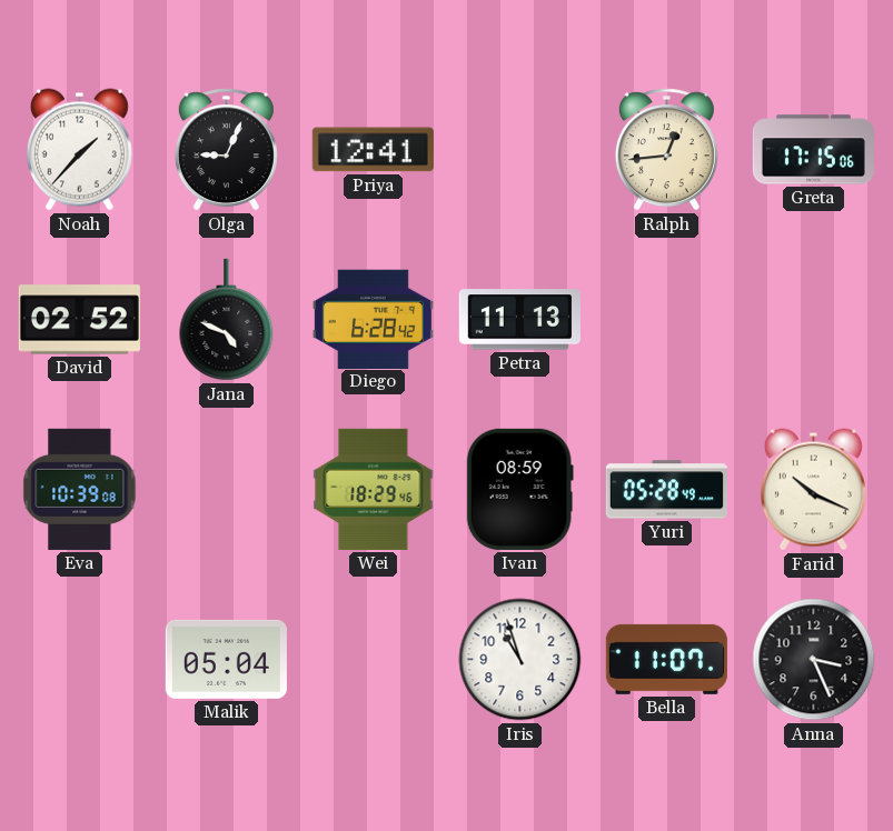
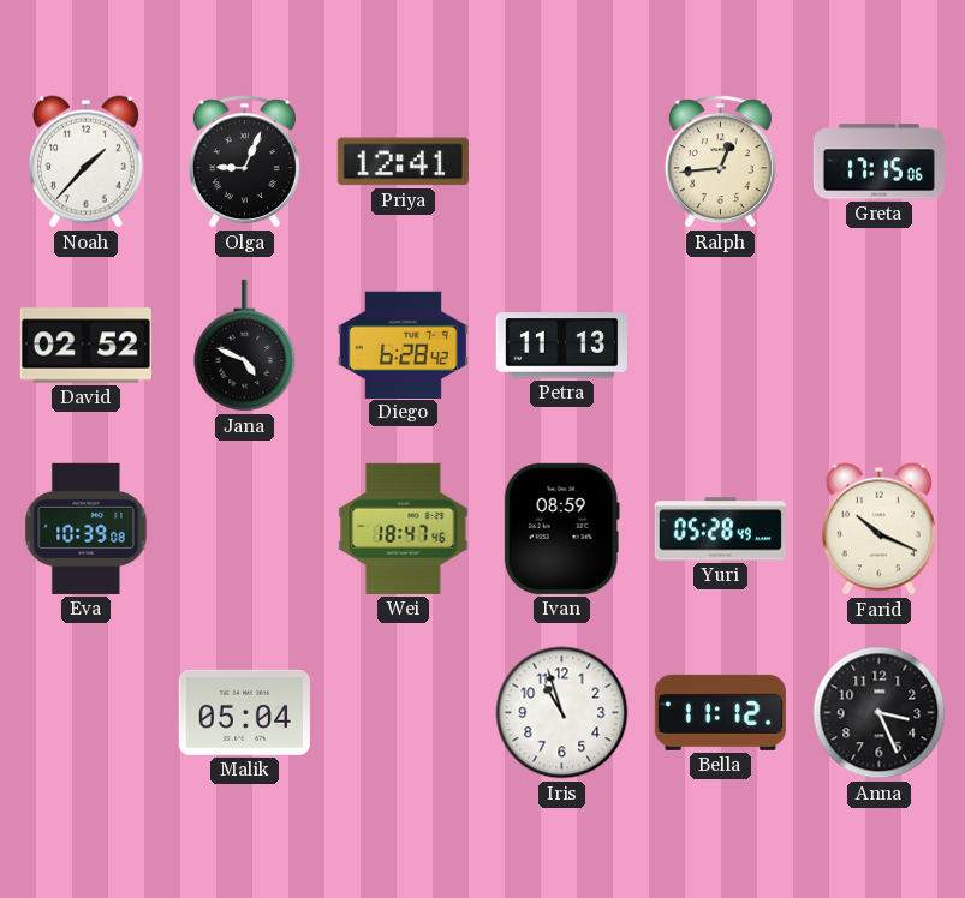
Wei: 18:29 -> 18:47 (404, 528)
Bella: 11:07 -> 11:12 (720, 712)
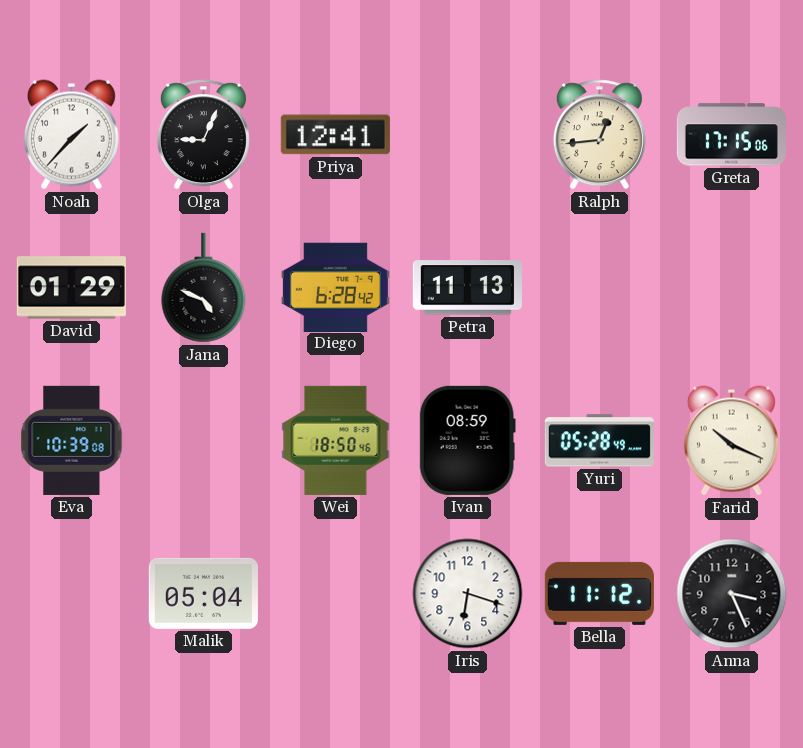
David: 02:52 -> 01:29 (71, 288)
Wei: 18:47 -> 18:50 (336, 440)
Iris: 10:57 -> 6:18 (468, 594)
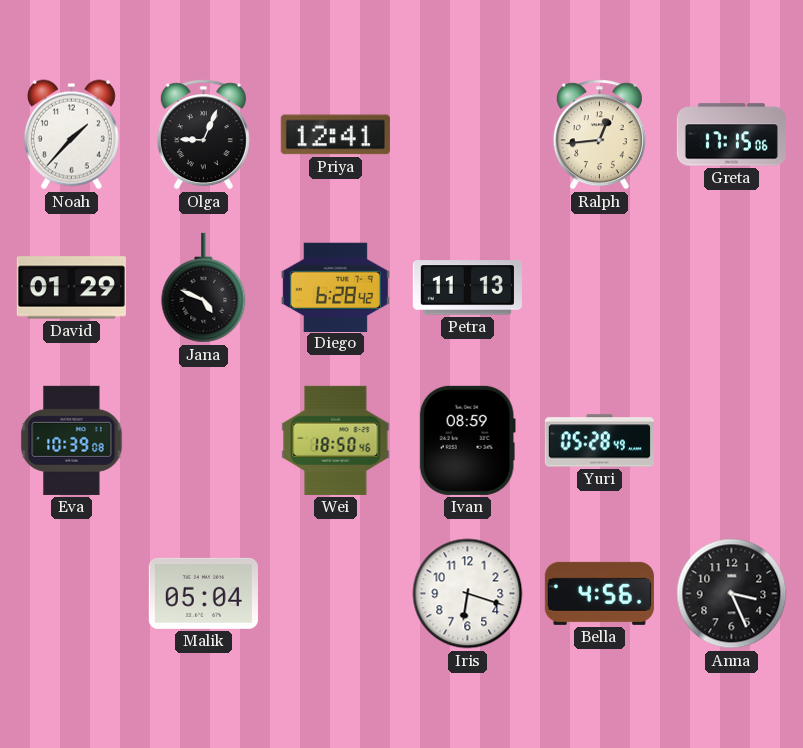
Farid: 10:19 -> none (731, 441)
Bella: 11:12 -> 4:56 (599, 593)
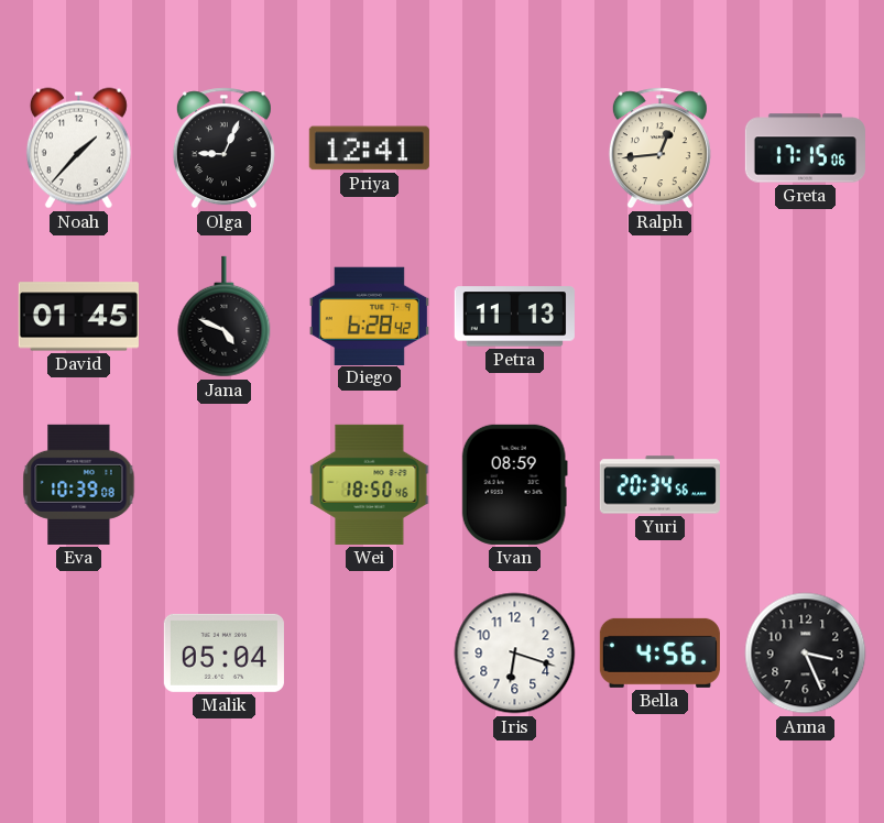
David: 01:29 -> 01:45 (78, 317)
Yuri: 05:28 -> 20:34 (659, 485)
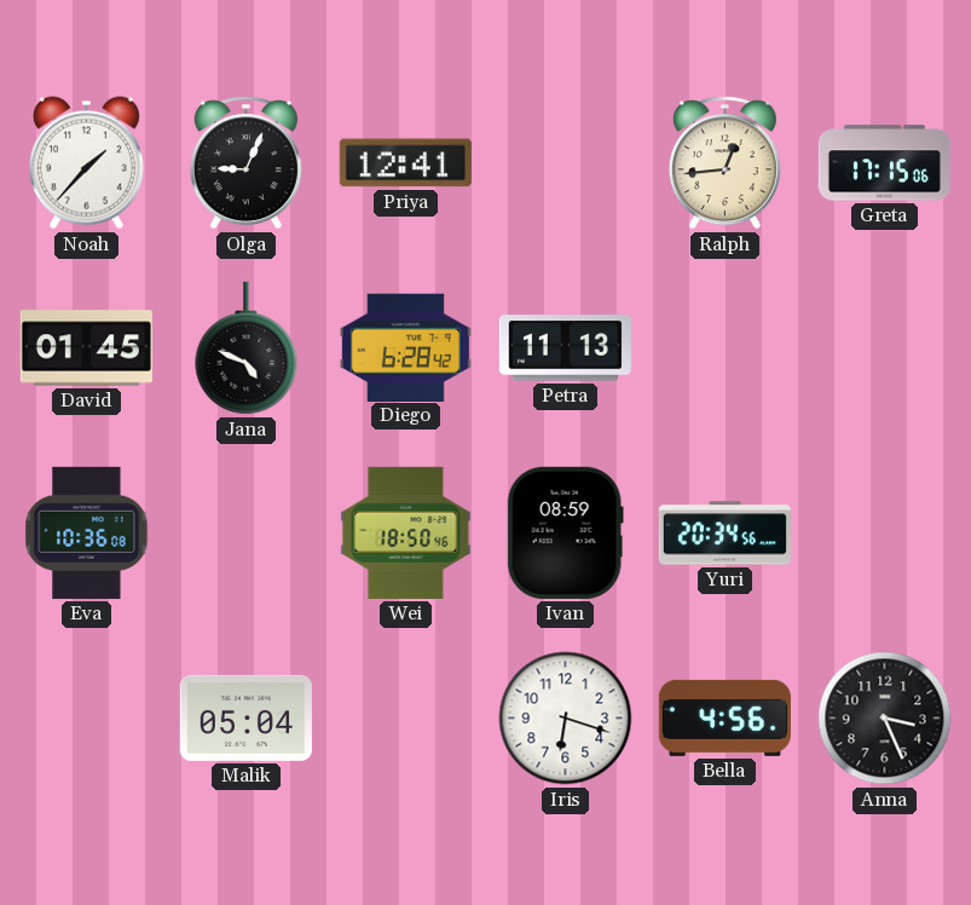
Eva: 10:39 -> 10:36 (87, 532)
